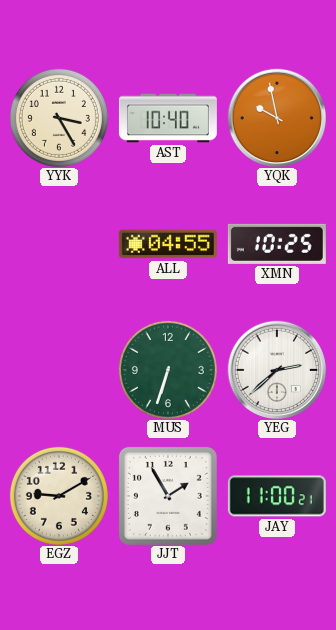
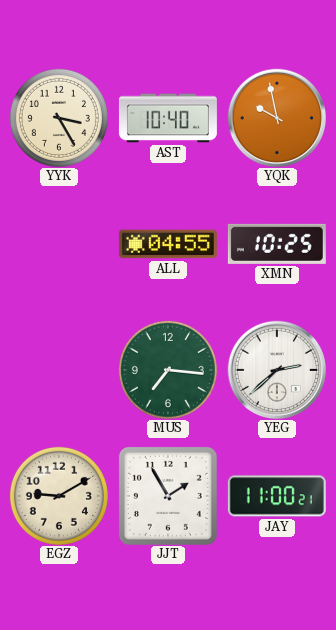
MUS: 6:33 -> 7:16 (168, 370)
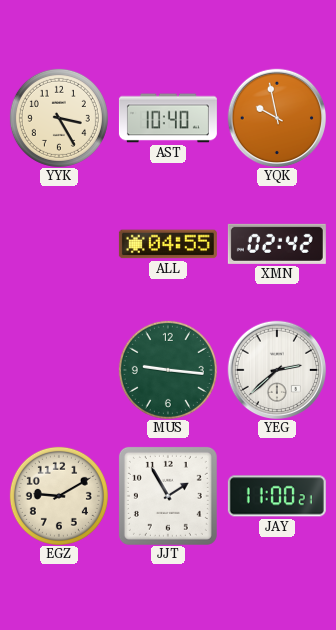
XMN: 10:25 -> 02:42 (277, 244)
MUS: 7:16 -> 9:16 (168, 370)
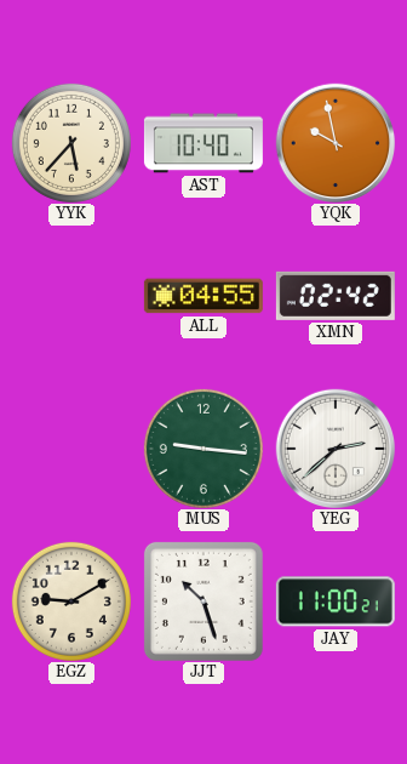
YYK: 3:25 -> 5:37 (71, 143)
JJT: 1:55 -> 10:27 (203, 601)
